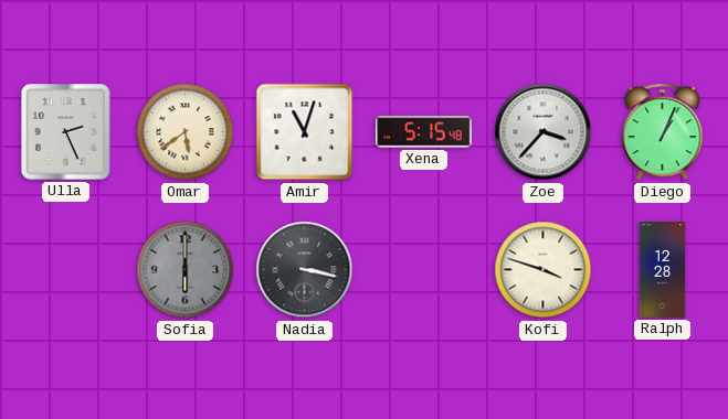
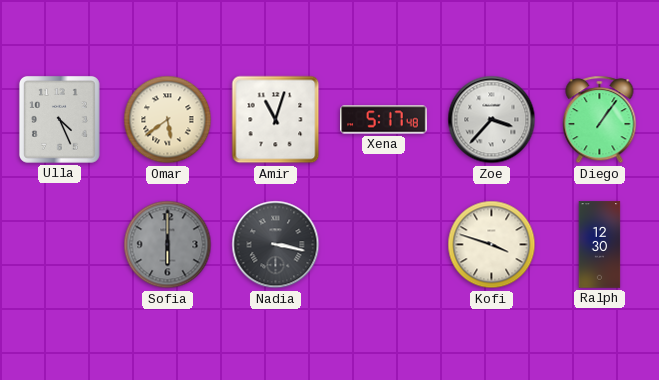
Ulla: 2:26 -> 4:26 (59, 119)
Xena: 5:15 -> 5:17 (384, 120)
Diego: 1:04 -> 1:06 (600, 120)
Ralph: 12:28 -> 12:30 (600, 245)
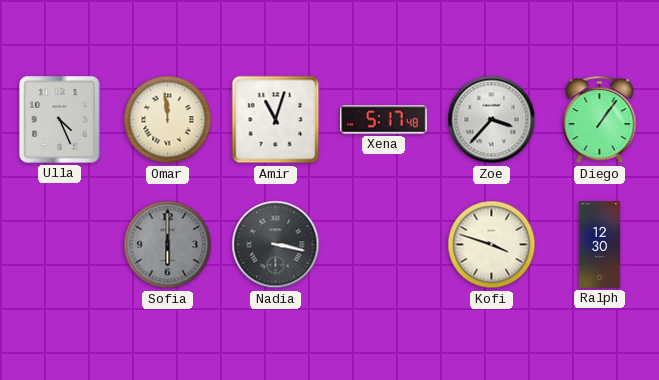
Omar: 5:39 -> 11:59 (168, 120)
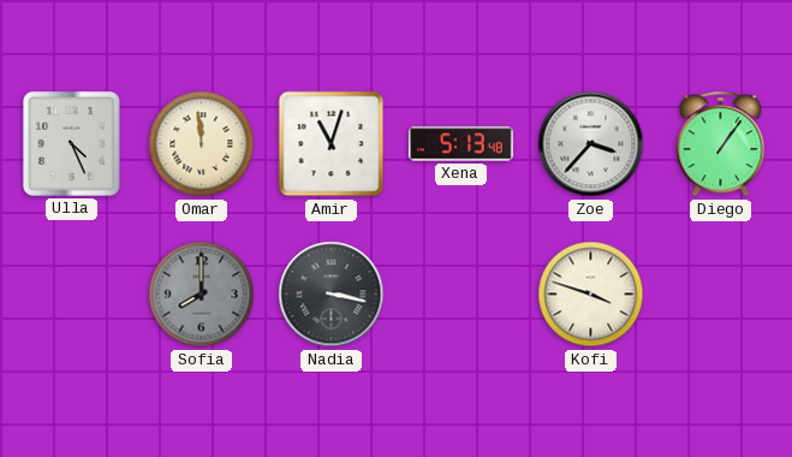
Xena: 5:17 -> 5:13 (461, 144)
Sofia: 6:00 -> 8:00 (202, 295)
Ralph: 12:30 -> none (600, 245)
